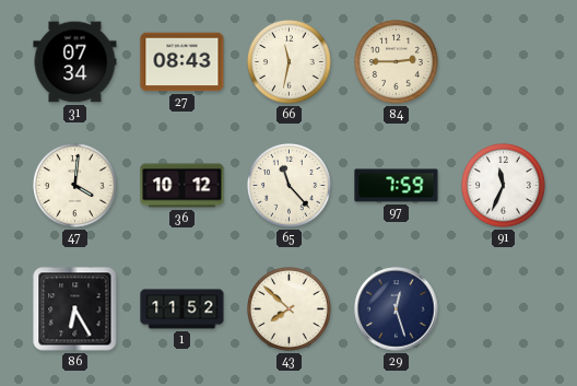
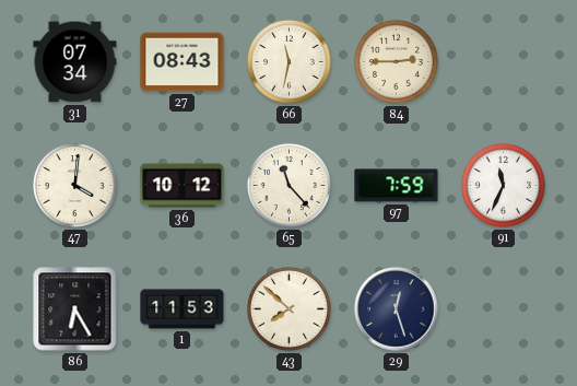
1: 11:52 -> 11:53 (182, 309)
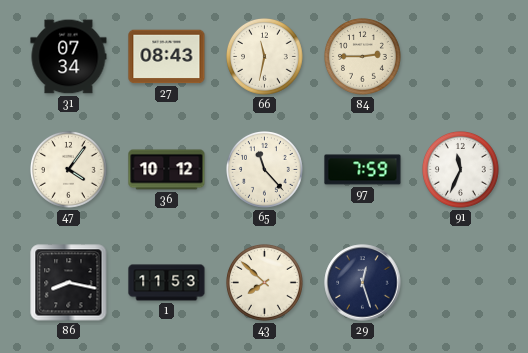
47: 4:01 -> 4:06 (69, 170)
86: 6:25 -> 8:17 (69, 283)
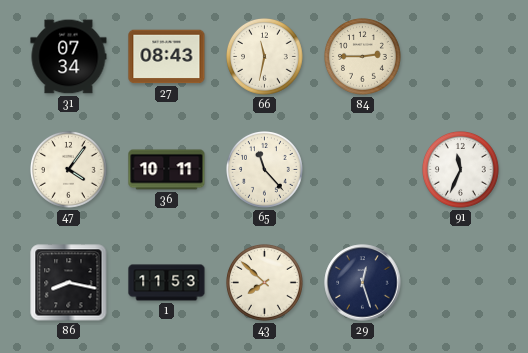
36: 10:12 -> 10:11 (167, 170)
97: 7:59 -> none (363, 170)
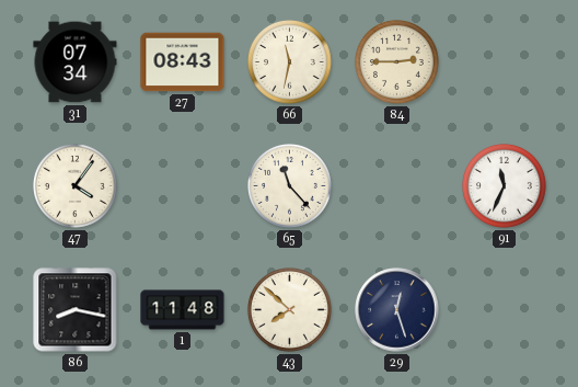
36: 10:11 -> none (167, 170)
1: 11:53 -> 11:48 (183, 310)
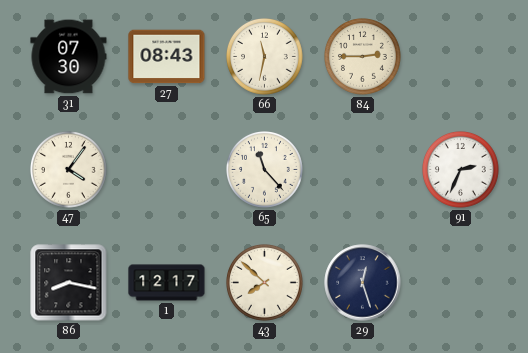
31: 07:34 -> 07:30 (69, 57)
91: 11:34 -> 2:34 (461, 170)
1: 11:48 -> 12:17 (167, 283)
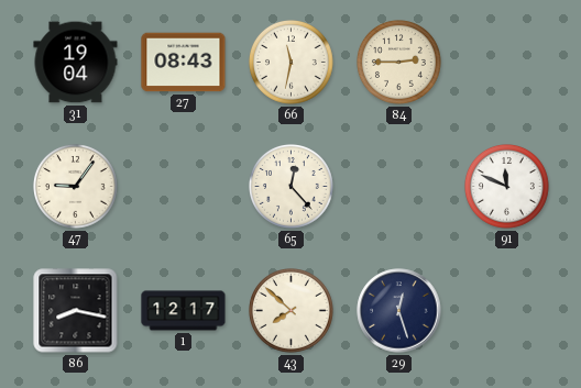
31: 07:30 -> 19:04 (76, 63)
47: 4:06 -> 9:06 (76, 187)
65: 11:23 -> 12:23 (292, 187)
91: 2:34 -> 11:49 (507, 187)
